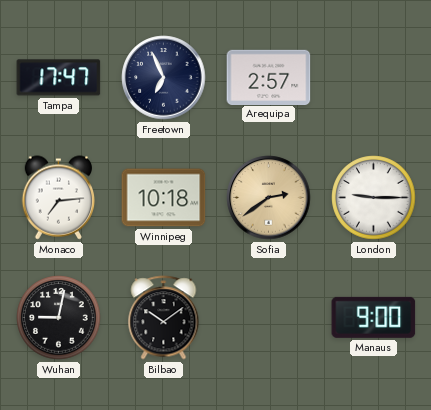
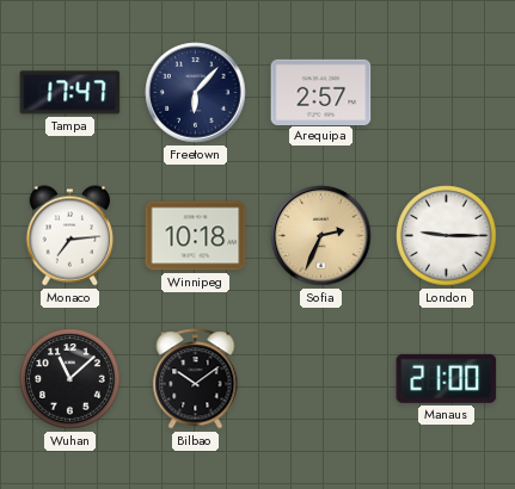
Freetown: 6:56 -> 6:07 (196, 93)
Sofia: 2:39 -> 2:34 (321, 236)
Wuhan: 9:02 -> 11:08 (70, 379)
Manaus: 9:00 -> 21:00 (447, 378)
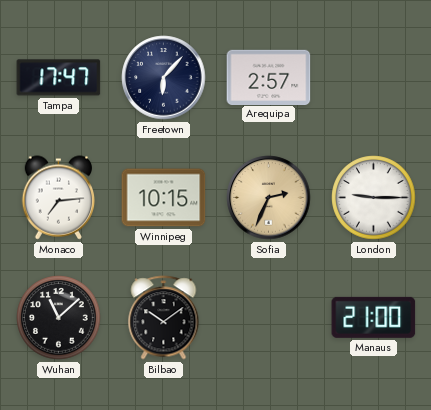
Winnipeg: 10:18 -> 10:15 (164, 198)
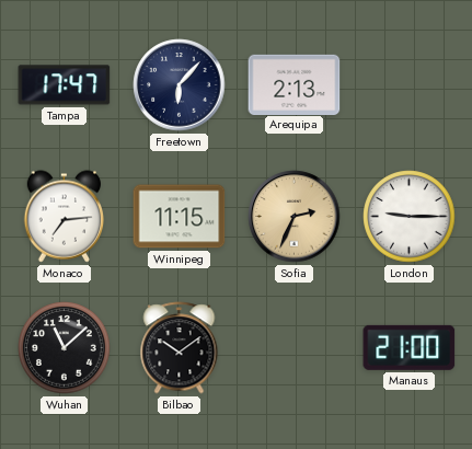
Arequipa: 2:57 -> 2:13 (295, 84)
Winnipeg: 10:15 -> 11:15 (180, 217)
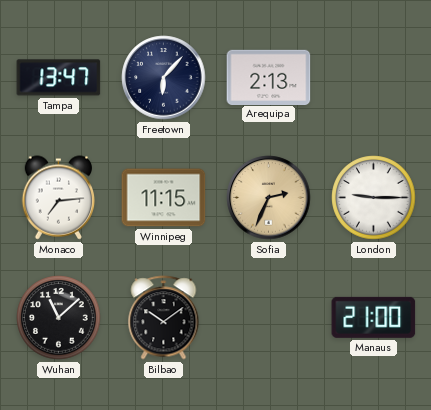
Tampa: 17:47 -> 13:47 (59, 78)
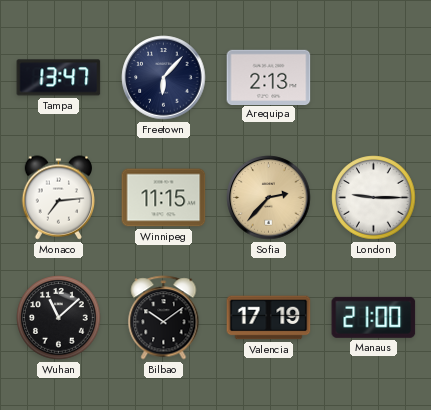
Sofia: 2:34 -> 2:37 (269, 198)
Valencia: none -> 17:19 (269, 318)
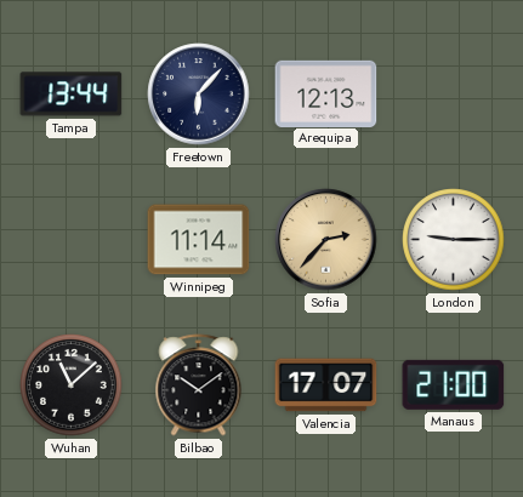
Tampa: 13:47 -> 13:44 (72, 95)
Arequipa: 2:13 -> 12:13 (326, 93)
Monaco: 7:14 -> none (59, 198)
Winnipeg: 11:15 -> 11:14 (199, 240)
Valencia: 17:19 -> 17:07 (326, 385)
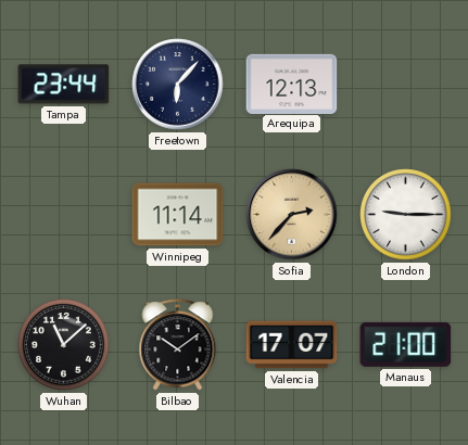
Tampa: 13:44 -> 23:44 (64, 85)
